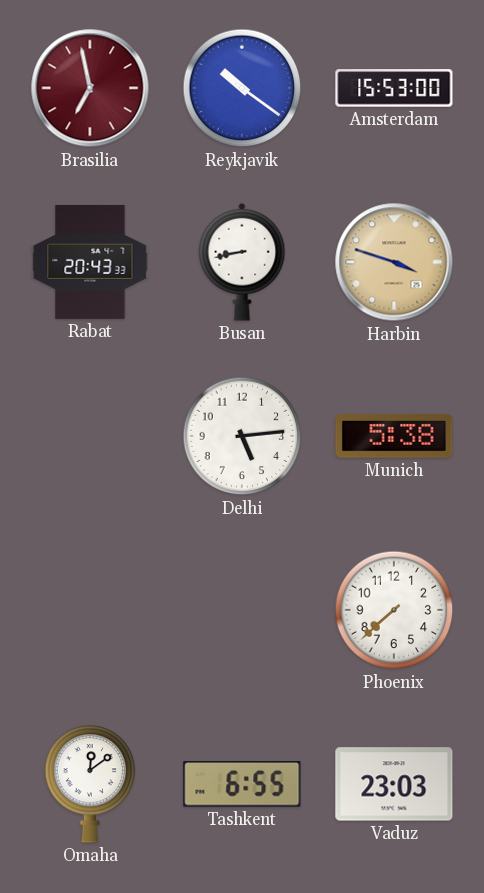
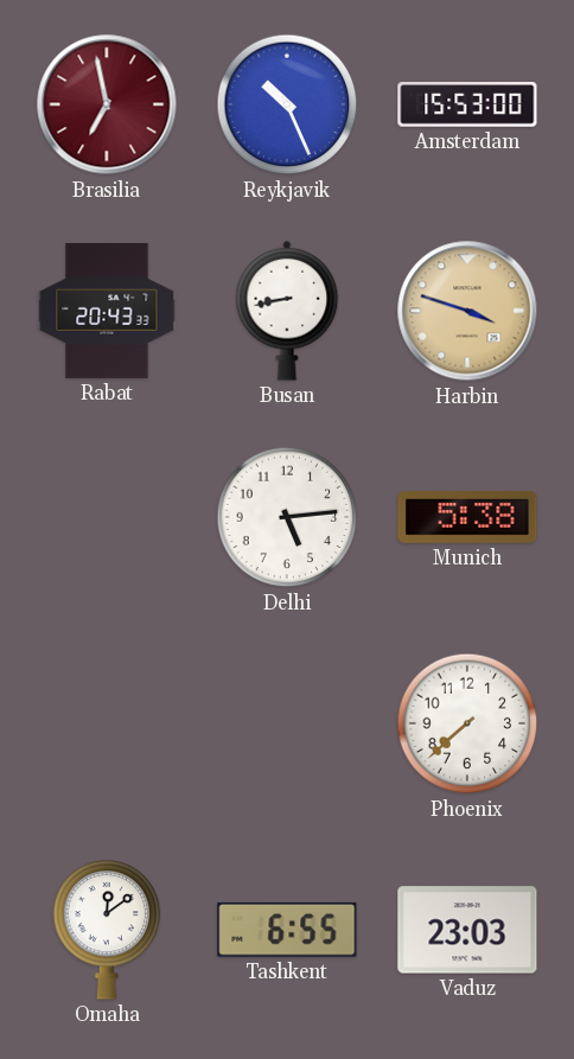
Reykjavik: 10:21 -> 10:26 (287, 104)
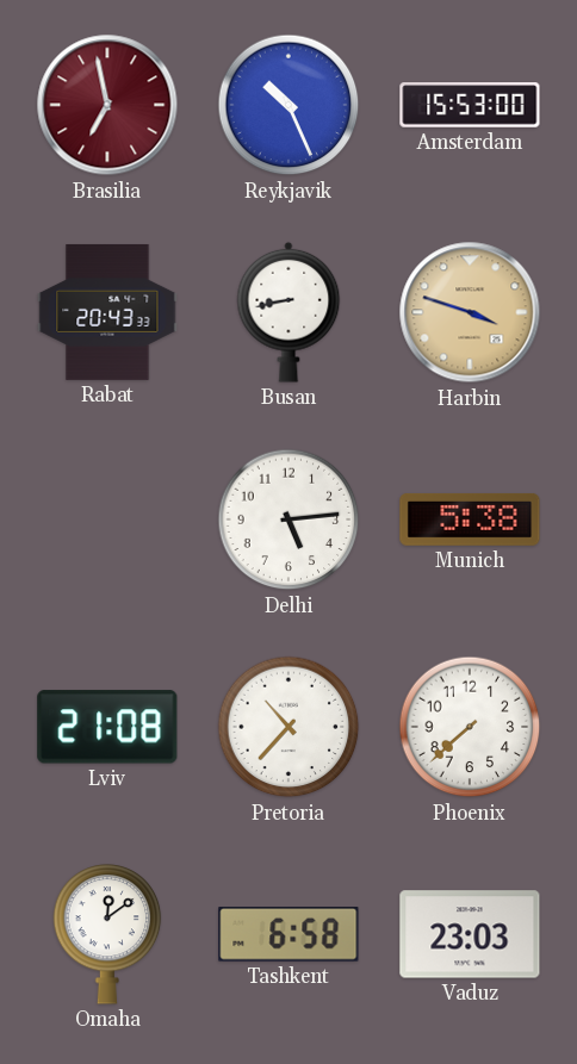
Lviv: none -> 21:08 (107, 727)
Pretoria: none -> 10:37 (288, 727)
Tashkent: 6:55 -> 6:58 (288, 935)
